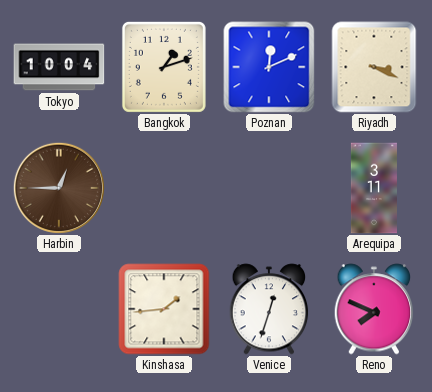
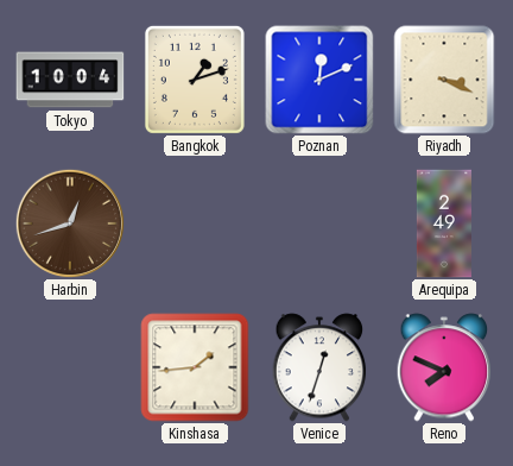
Harbin: 12:45 -> 12:42 (70, 223)
Arequipa: 3:11 -> 2:49 (444, 223)
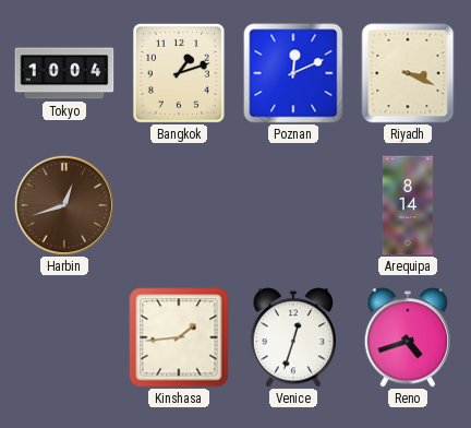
Arequipa: 2:49 -> 8:14 (408, 205)
Reno: 7:49 -> 4:42 (408, 337)
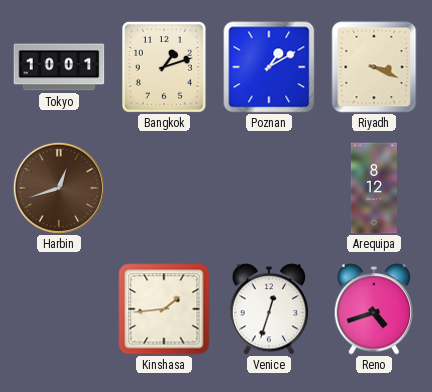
Tokyo: 10:04 -> 10:01 (59, 67)
Poznan: 12:11 -> 1:10 (269, 67)
Arequipa: 8:14 -> 8:12 (374, 188)
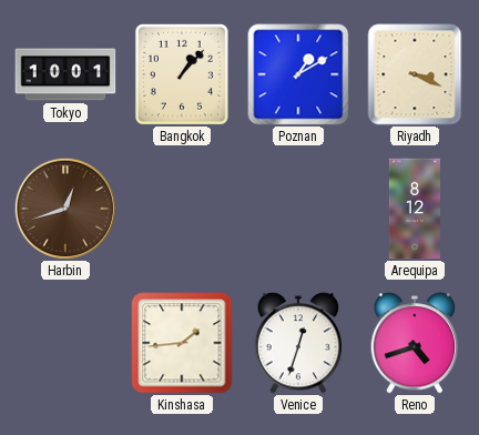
Bangkok: 1:12 -> 1:07 (182, 74)
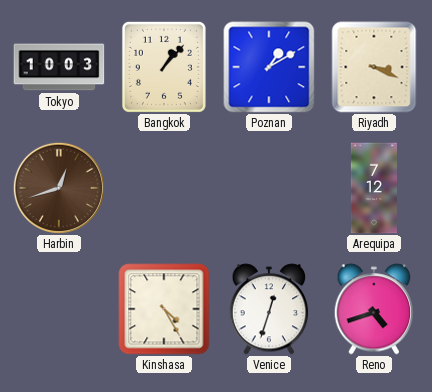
Tokyo: 10:01 -> 10:03 (59, 67)
Arequipa: 8:12 -> 7:12 (374, 188)
Kinshasa: 1:44 -> 4:25 (164, 309)
